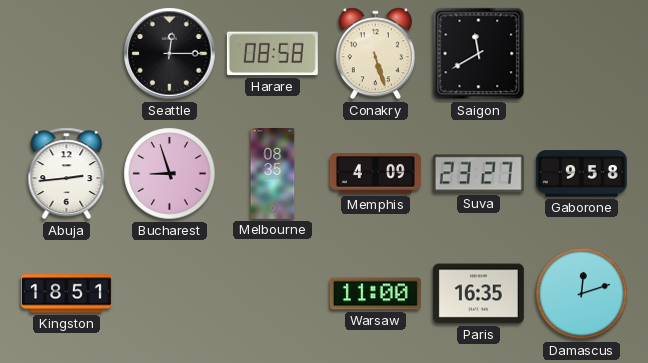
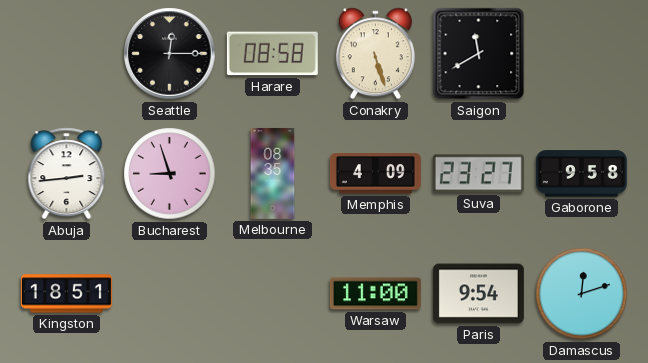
Paris: 16:35 -> 9:54 (478, 294)
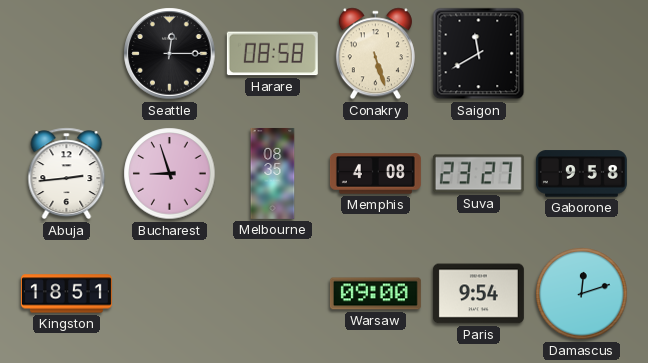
Memphis: 4:09 -> 4:08 (375, 174)
Warsaw: 11:00 -> 09:00 (375, 294)
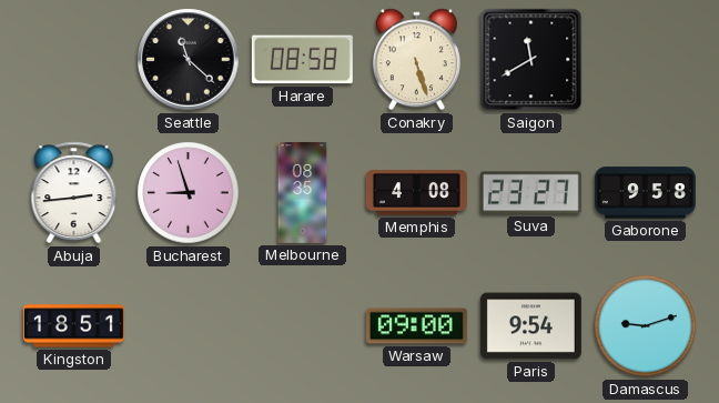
Seattle: 12:15 -> 11:22 (189, 60)
Damascus: 12:12 -> 9:12 (646, 326)
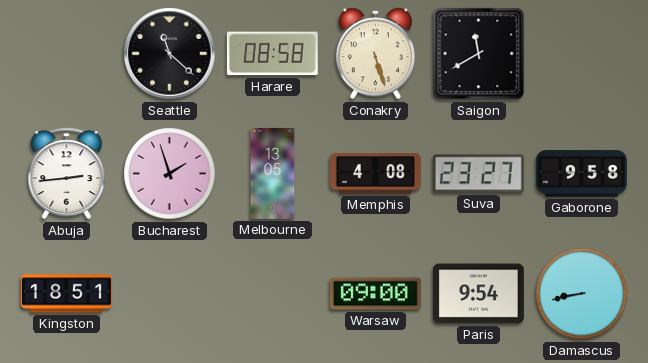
Bucharest: 8:57 -> 1:57 (170, 174)
Melbourne: 08:35 -> 13:05 (273, 173)
Damascus: 9:12 -> 8:43 (582, 294)
